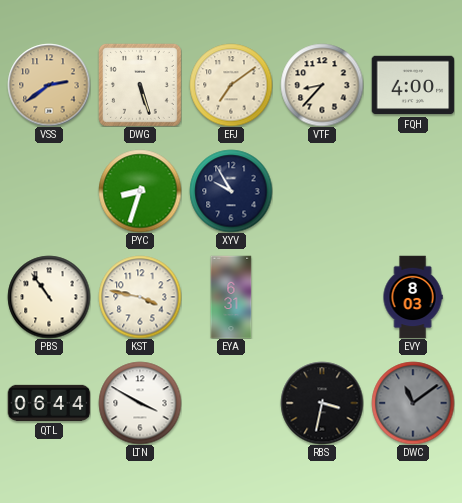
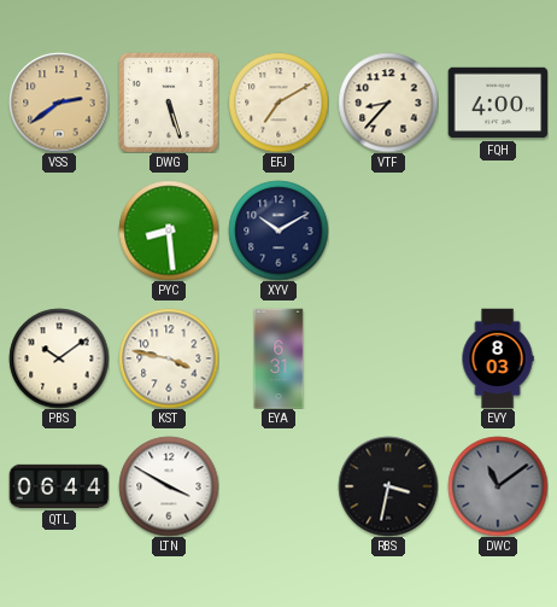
EFJ: 7:09 -> 7:10 (278, 103)
PYC: 8:33 -> 8:29 (169, 230)
XYV: 9:55 -> 10:10 (278, 230)
PBS: 10:54 -> 10:09 (59, 358)
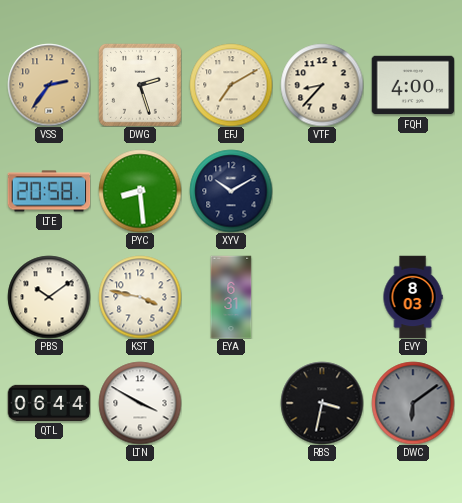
VSS: 2:39 -> 2:36 (49, 85)
DWG: 5:27 -> 2:27 (140, 85)
LTE: none -> 20:58 (49, 191)
DWC: 11:09 -> 6:09 (413, 403)
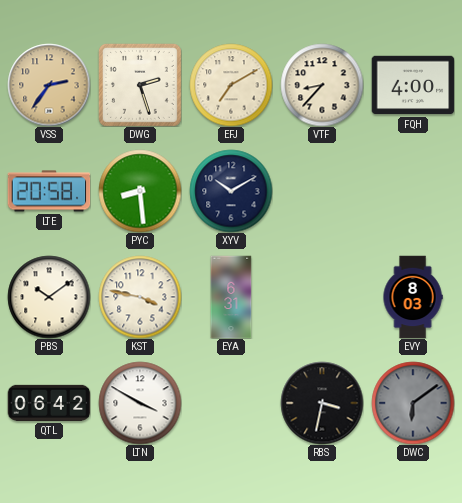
QTL: 06:44 -> 06:42 (49, 403)
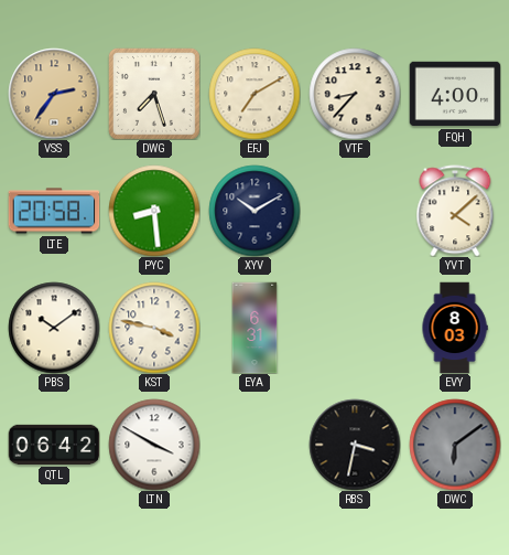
DWG: 2:27 -> 7:27 (154, 94)
YVT: none -> 4:08 (455, 211)
